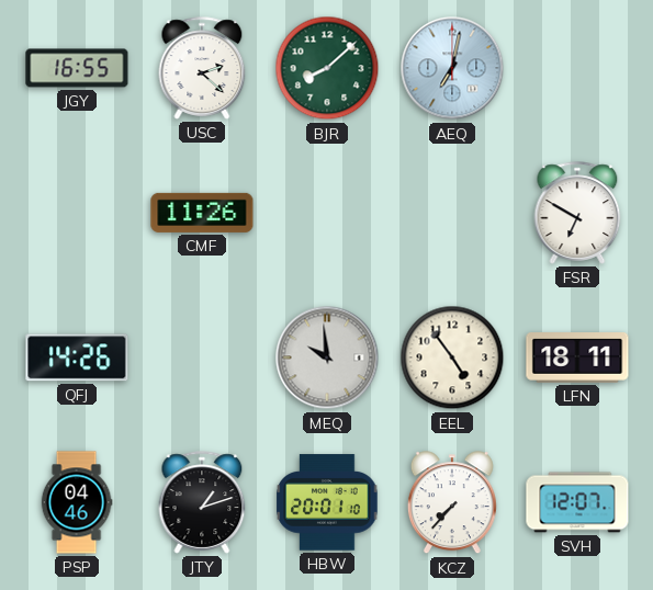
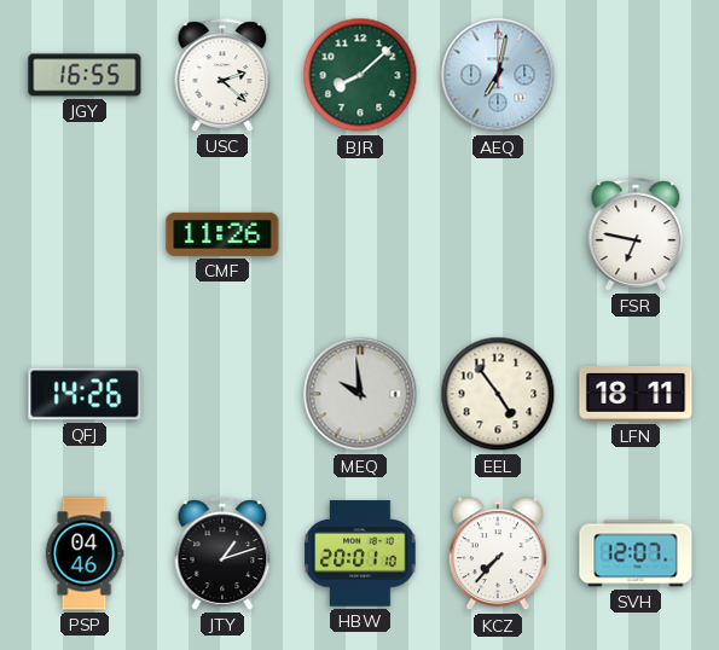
FSR: 6:50 -> 6:47 (636, 234)
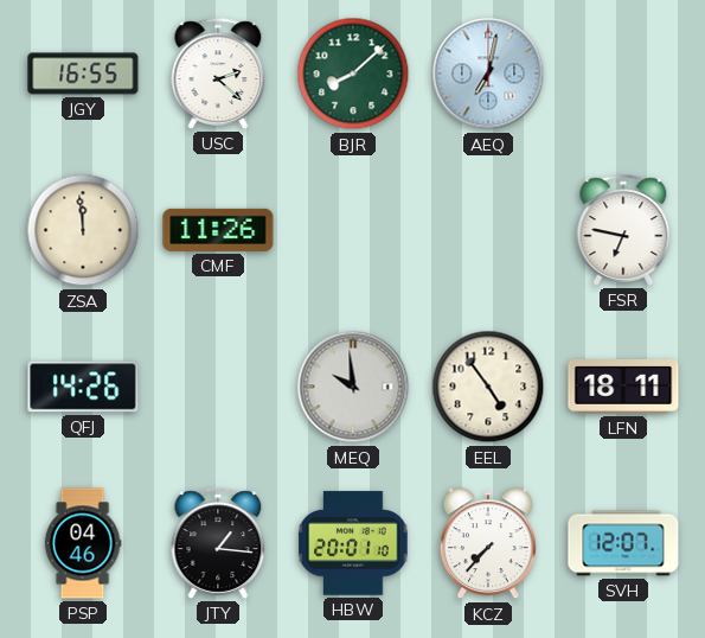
ZSA: none -> 11:59 (83, 230)
JTY: 1:12 -> 1:16 (218, 543)
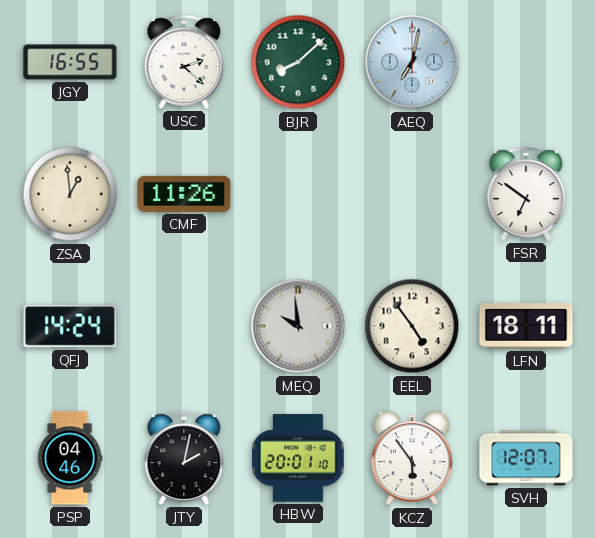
ZSA: 11:59 -> 12:59 (70, 194)
FSR: 6:47 -> 6:51 (526, 194)
QFJ: 14:26 -> 14:24 (70, 326)
JTY: 1:16 -> 2:02 (184, 458)
KCZ: 7:37 -> 5:54 (412, 459)
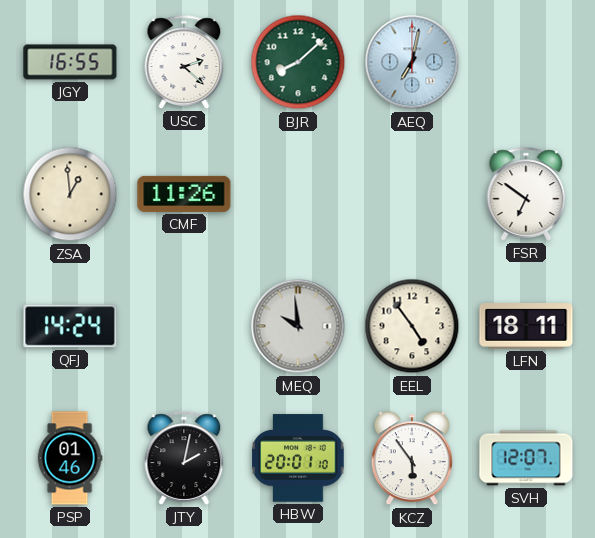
PSP: 04:46 -> 01:46 (70, 458)
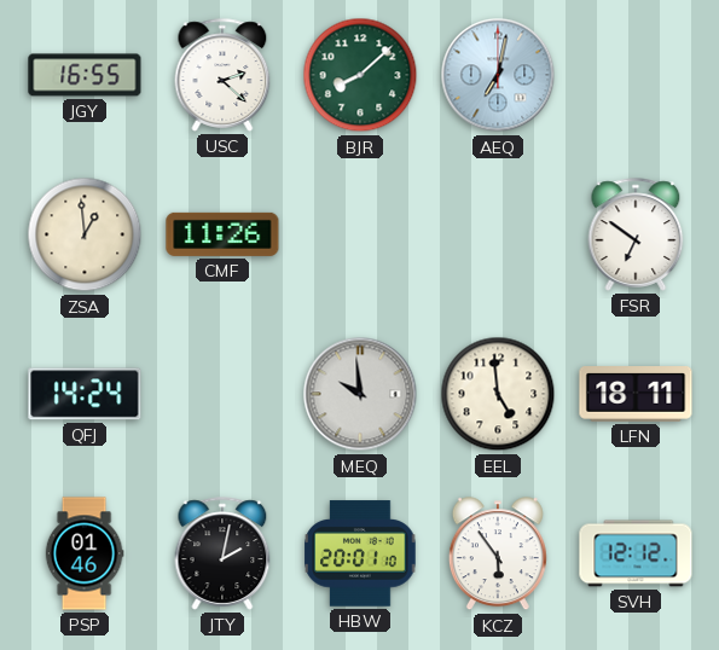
EEL: 4:54 -> 4:59 (498, 394)
SVH: 12:07 -> 12:12 (636, 553)
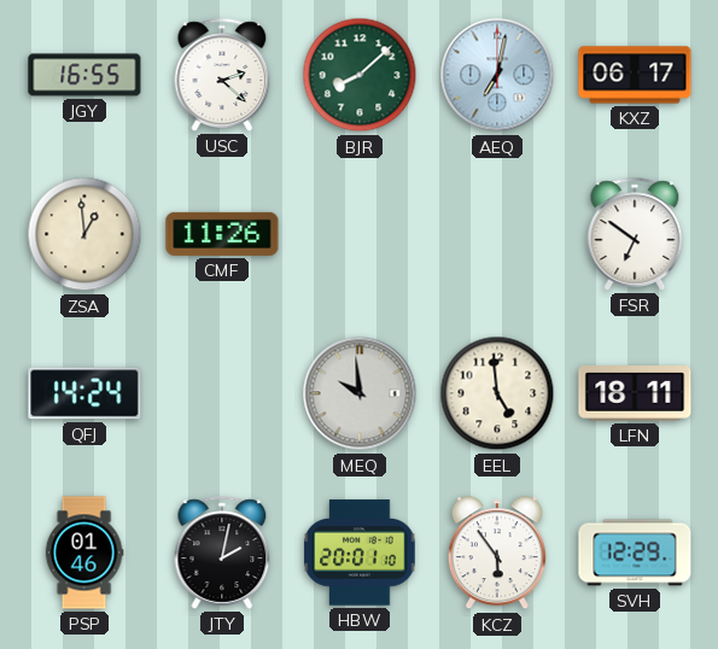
KXZ: none -> 06:17 (635, 75)
SVH: 12:12 -> 12:29 (635, 552)
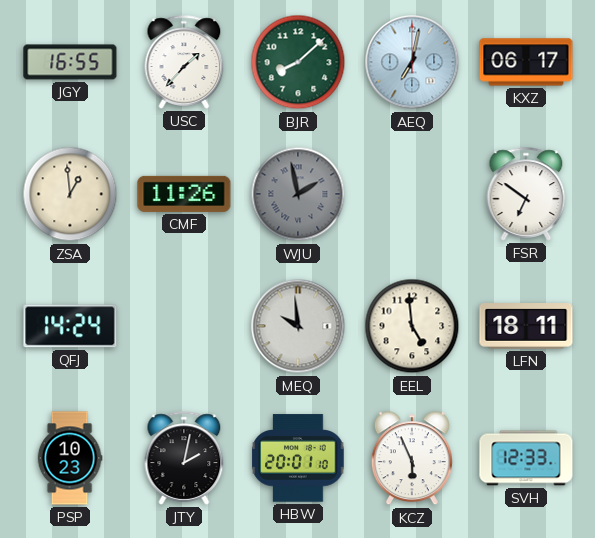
USC: 2:22 -> 1:37 (184, 62)
WJU: none -> 1:58 (298, 194)
PSP: 01:46 -> 10:23 (70, 458)
KCZ: 5:54 -> 5:56 (412, 459)
SVH: 12:29 -> 12:33 (526, 458)
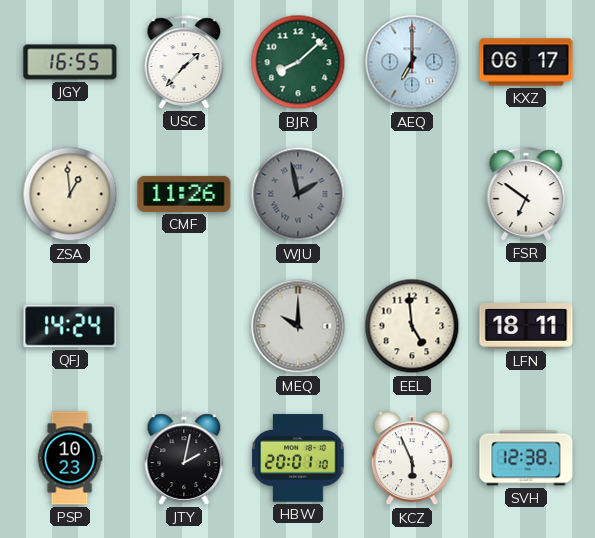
AEQ: 7:02 -> 7:00 (412, 62)
MEQ: 9:59 -> 10:00 (298, 326)
SVH: 12:33 -> 12:38 (526, 458)
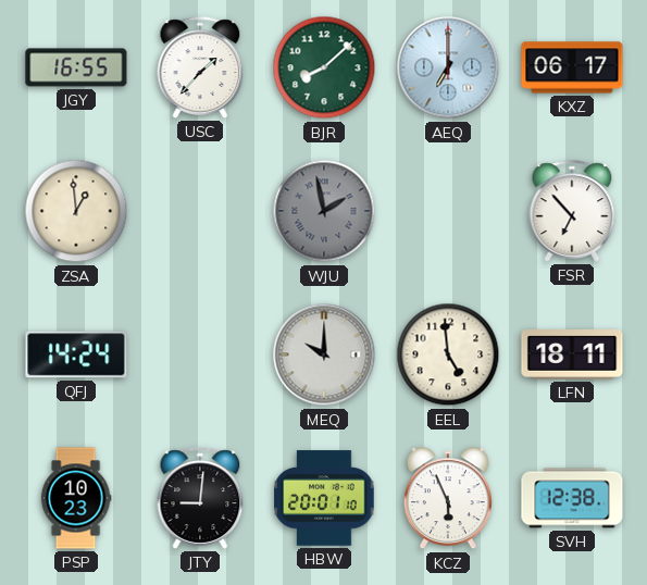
CMF: 11:26 -> none (184, 194)
FSR: 6:51 -> 6:53 (572, 211)
JTY: 2:02 -> 9:01 (200, 498)
